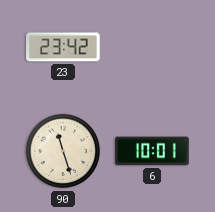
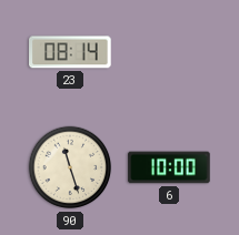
23: 23:42 -> 08:14 (70, 52)
6: 10:01 -> 10:00 (169, 167)
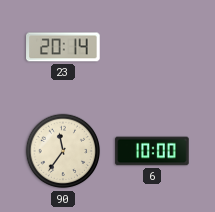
23: 08:14 -> 20:14 (63, 47)
90: 11:27 -> 11:36 (63, 151)
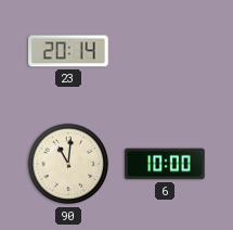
90: 11:36 -> 11:01 (68, 164)
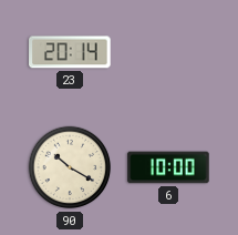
90: 11:01 -> 10:20 (70, 167)
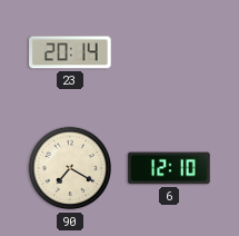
90: 10:20 -> 7:20 (70, 168)
6: 10:00 -> 12:10 (169, 168)
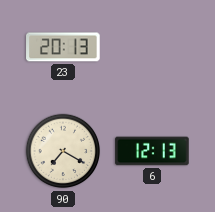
23: 20:14 -> 20:13 (63, 47)
6: 12:10 -> 12:13 (152, 151)
